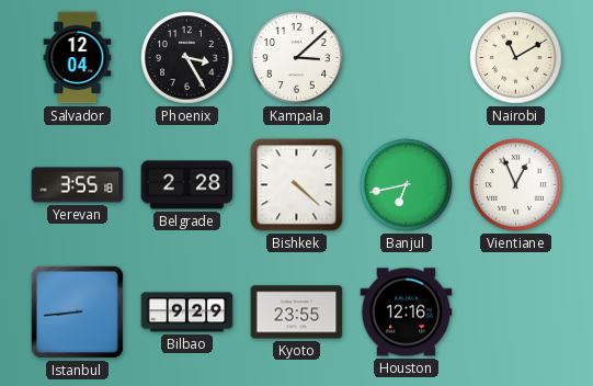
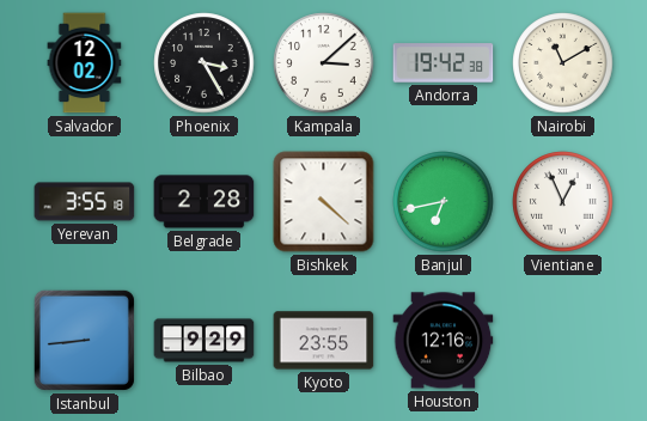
Salvador: 12:04 -> 12:02 (85, 63)
Andorra: none -> 19:42 (444, 63)
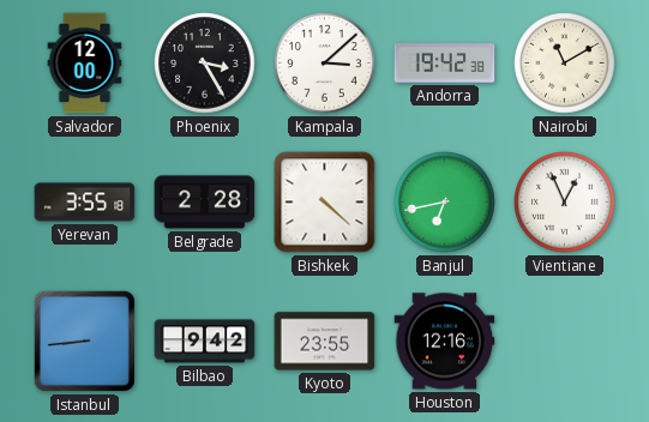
Salvador: 12:02 -> 12:00 (85, 64)
Bilbao: 9:29 -> 9:42 (205, 342)
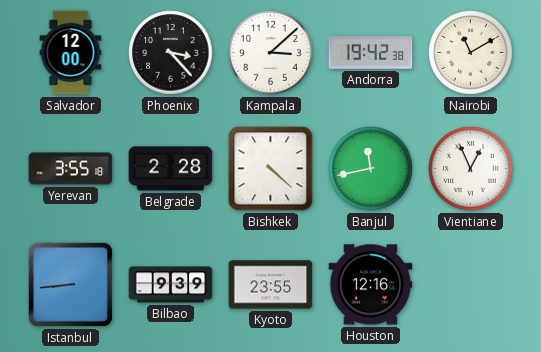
Phoenix: 3:25 -> 3:23 (171, 53)
Banjul: 6:43 -> 11:43 (371, 169)
Bilbao: 9:42 -> 9:39 (171, 285)
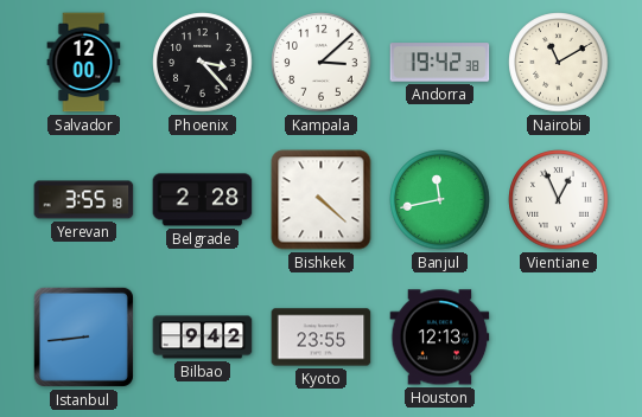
Bilbao: 9:39 -> 9:42 (203, 338)
Houston: 12:16 -> 12:13 (440, 338)
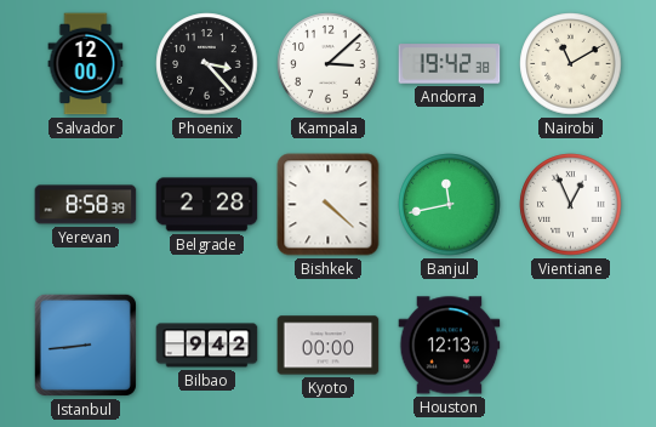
Yerevan: 3:55 -> 8:58 (86, 205)
Kyoto: 23:55 -> 00:00 (329, 346)
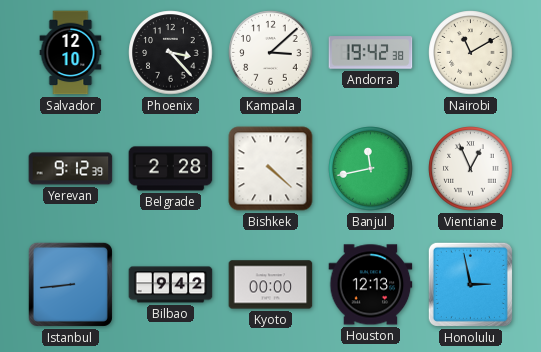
Salvador: 12:00 -> 12:10 (71, 53)
Yerevan: 8:58 -> 9:12 (71, 169)
Honolulu: none -> 2:58 (470, 284)
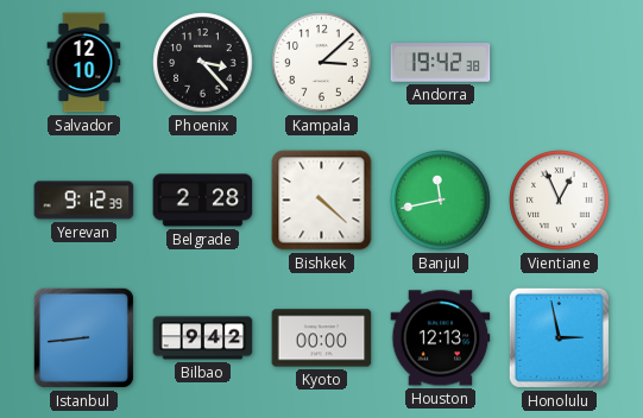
Nairobi: 11:10 -> none (471, 53)
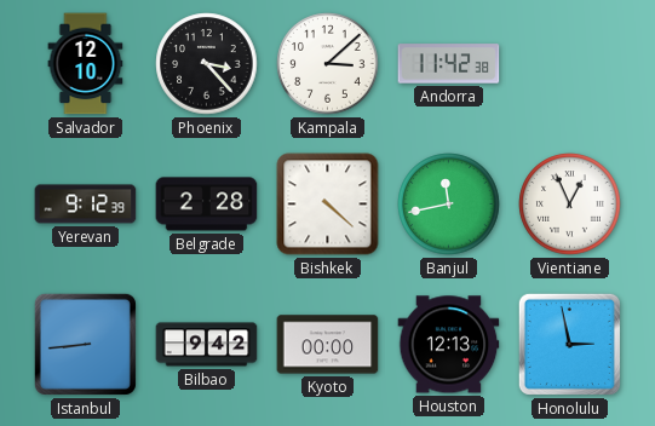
Andorra: 19:42 -> 11:42 (449, 64)
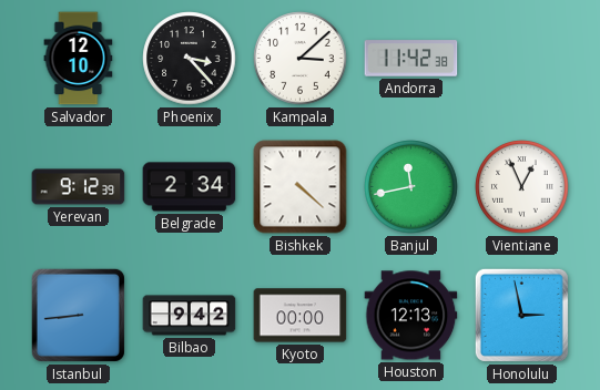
Belgrade: 2:28 -> 2:34 (190, 187)
